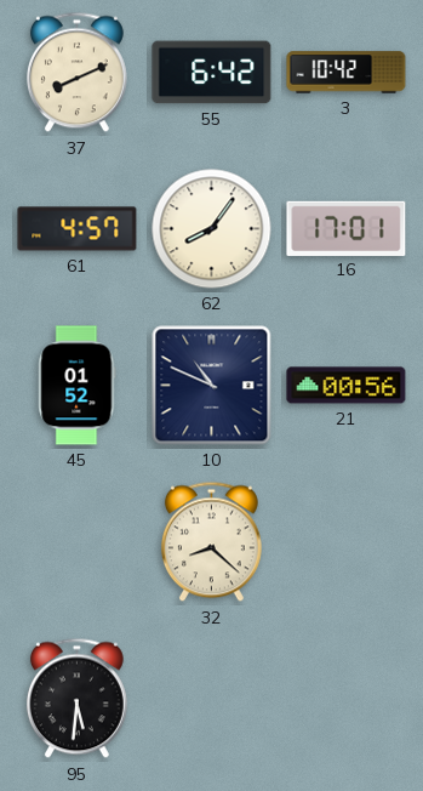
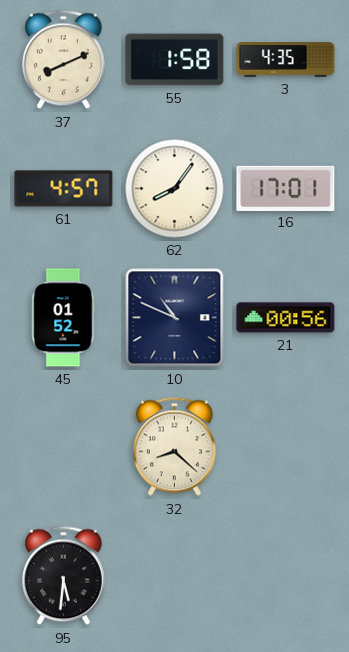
55: 6:42 -> 1:58 (175, 60)
3: 10:42 -> 4:35 (286, 60)
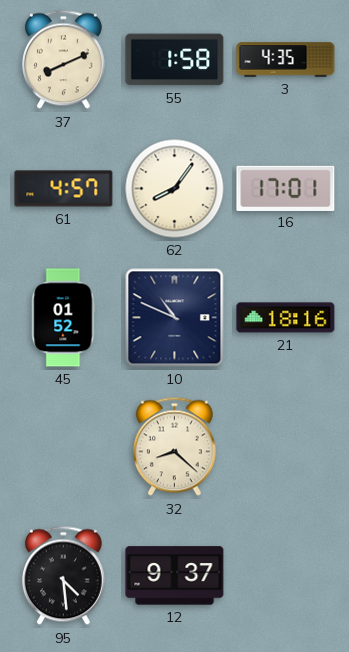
21: 00:56 -> 18:16 (286, 318)
95: 5:31 -> 4:29 (63, 576)
12: none -> 9:37 (175, 576)
